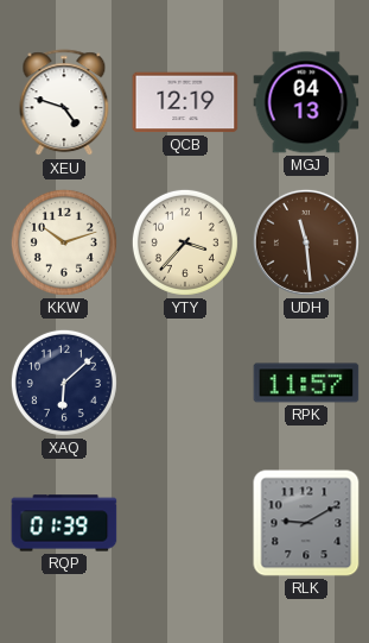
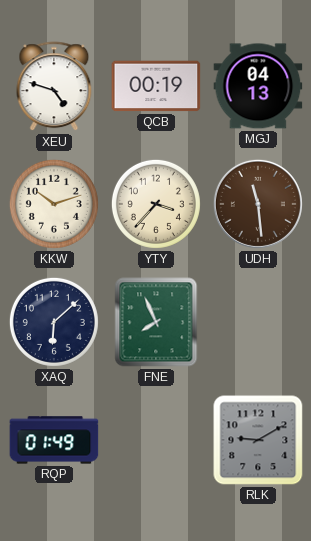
QCB: 12:19 -> 00:19 (156, 86)
FNE: none -> 7:56 (156, 322)
RPK: 11:57 -> none (306, 383)
RQP: 01:39 -> 01:49 (54, 440)
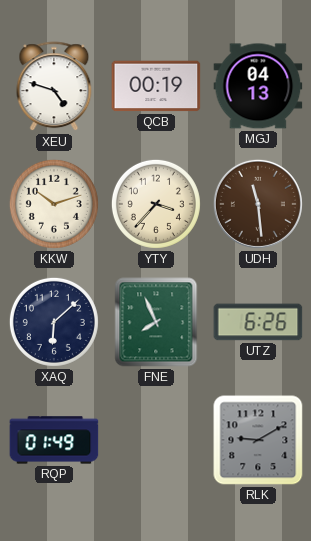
UTZ: none -> 6:26 (258, 322)
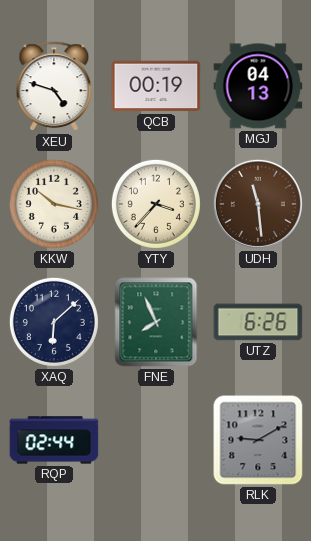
KKW: 10:12 -> 10:17 (54, 204)
RQP: 01:49 -> 02:44 (54, 440)
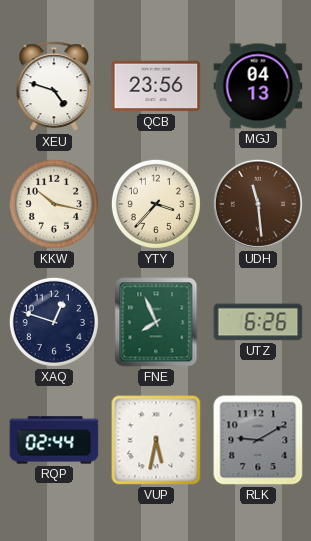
QCB: 00:19 -> 23:56 (156, 86)
XAQ: 6:08 -> 12:48 (54, 322)
VUP: none -> 5:32 (156, 440)
